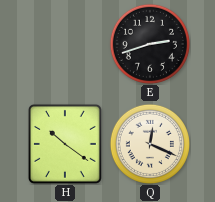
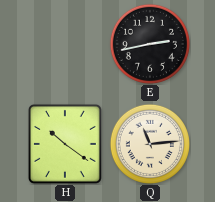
E: 2:42 -> 2:43 (150, 44)
Q: 12:19 -> 11:14 (150, 144)
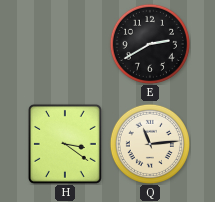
E: 2:43 -> 2:40 (150, 44)
H: 10:21 -> 3:21 (65, 144)
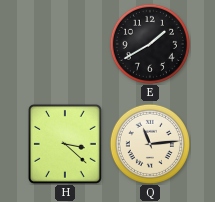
E: 2:40 -> 1:40 (150, 44)
H: 3:21 -> 3:22 (65, 144)
